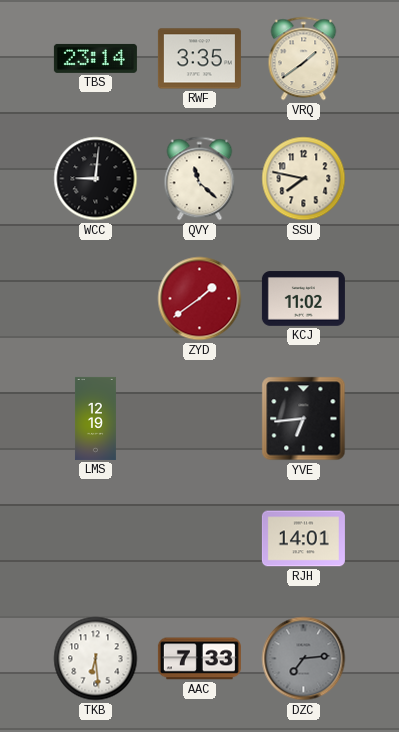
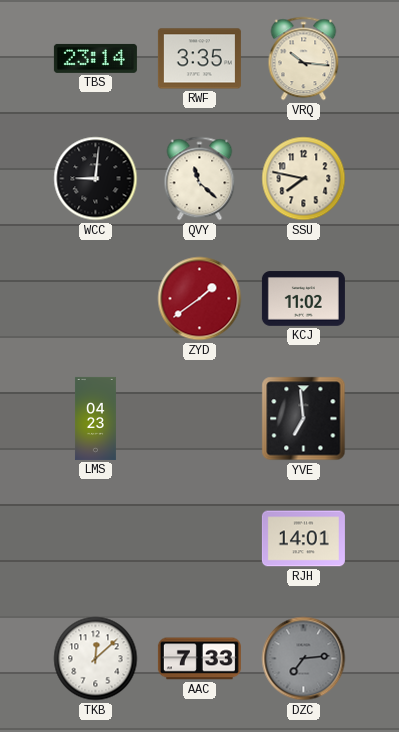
VRQ: 1:39 -> 10:16 (304, 59)
LMS: 12:19 -> 04:23 (95, 418)
YVE: 6:44 -> 6:59 (304, 419)
TKB: 6:29 -> 12:08 (96, 659)
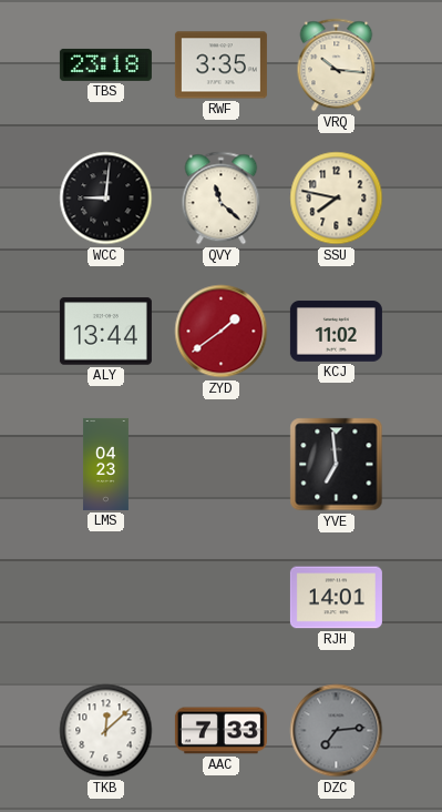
TBS: 23:14 -> 23:18 (105, 64)
ALY: none -> 13:44 (105, 332)
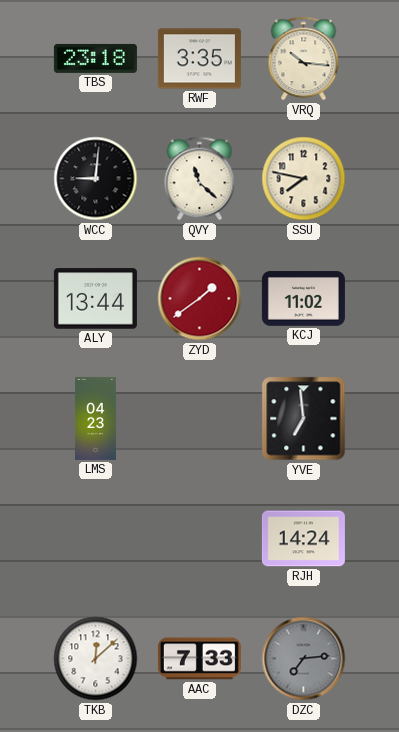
RJH: 14:01 -> 14:24 (303, 539)
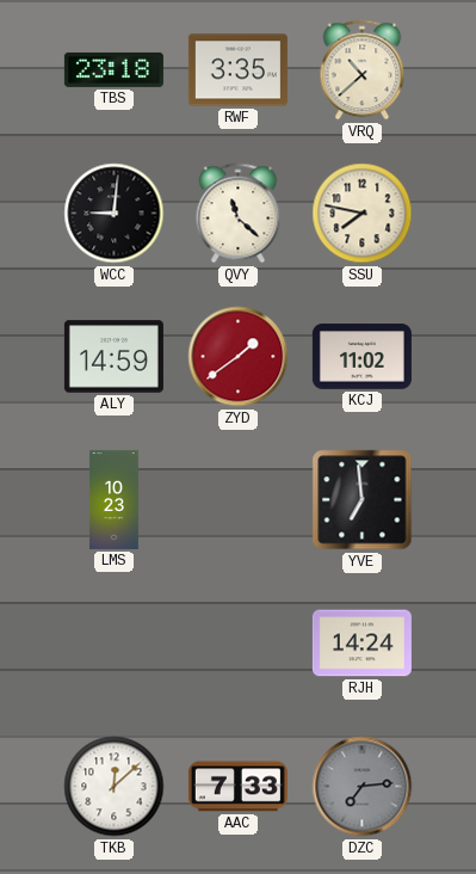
VRQ: 10:16 -> 10:38 (363, 70)
ALY: 13:44 -> 14:59 (113, 357)
LMS: 04:23 -> 10:23 (113, 499)
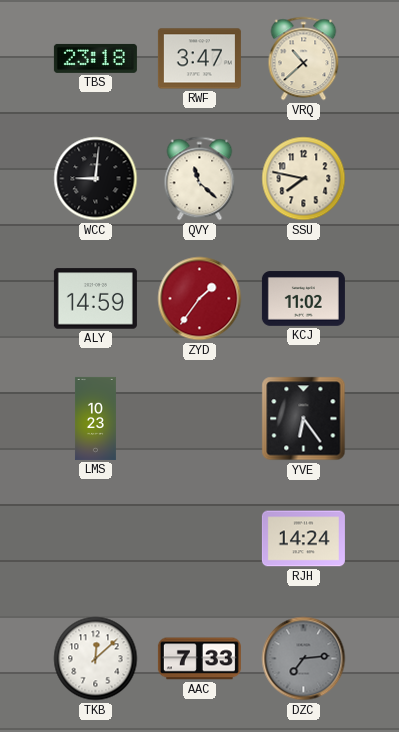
RWF: 3:35 -> 3:47 (199, 59)
ZYD: 1:39 -> 1:36 (200, 299)
YVE: 6:59 -> 6:24 (304, 419)
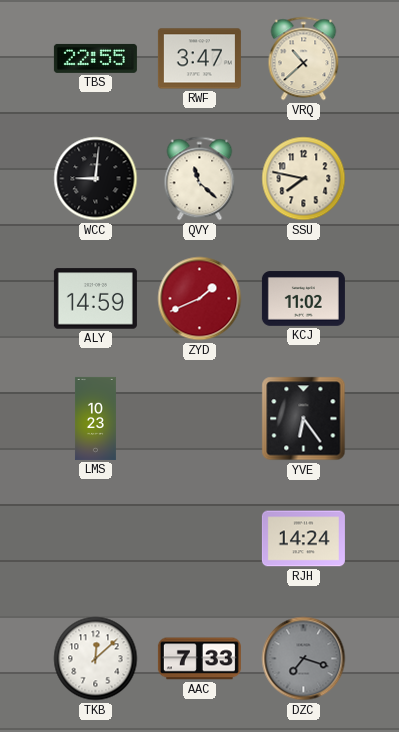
TBS: 23:18 -> 22:55 (95, 58)
ZYD: 1:36 -> 1:41 (200, 299)
DZC: 7:14 -> 7:18 (304, 659)
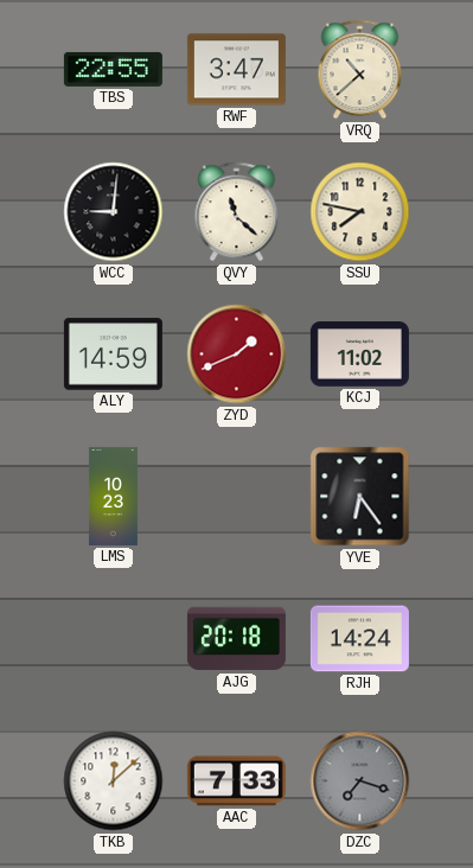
AJG: none -> 20:18 (236, 639)
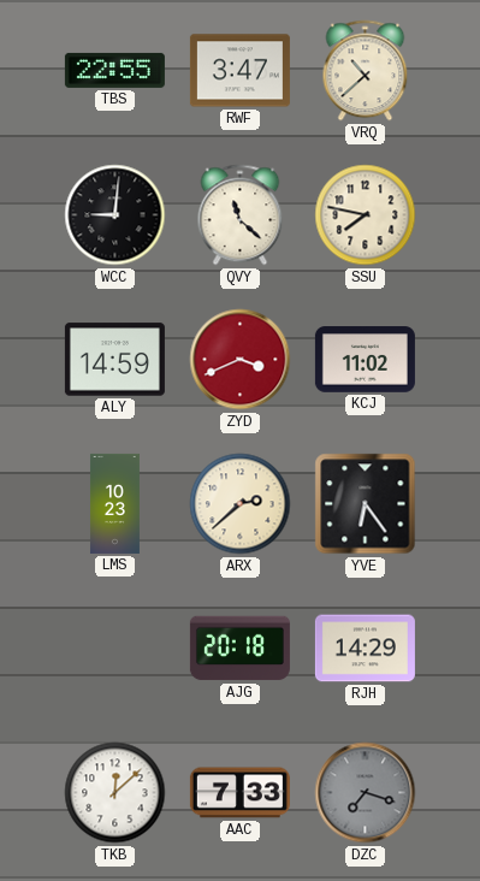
ZYD: 1:41 -> 3:41 (241, 360)
ARX: none -> 2:38 (241, 504)
RJH: 14:24 -> 14:29 (365, 649)
